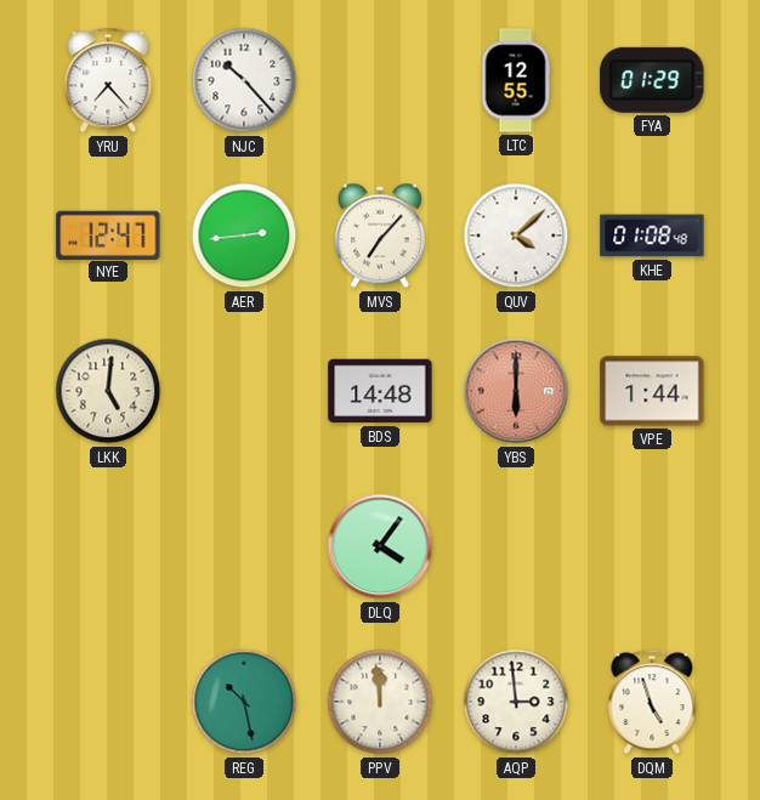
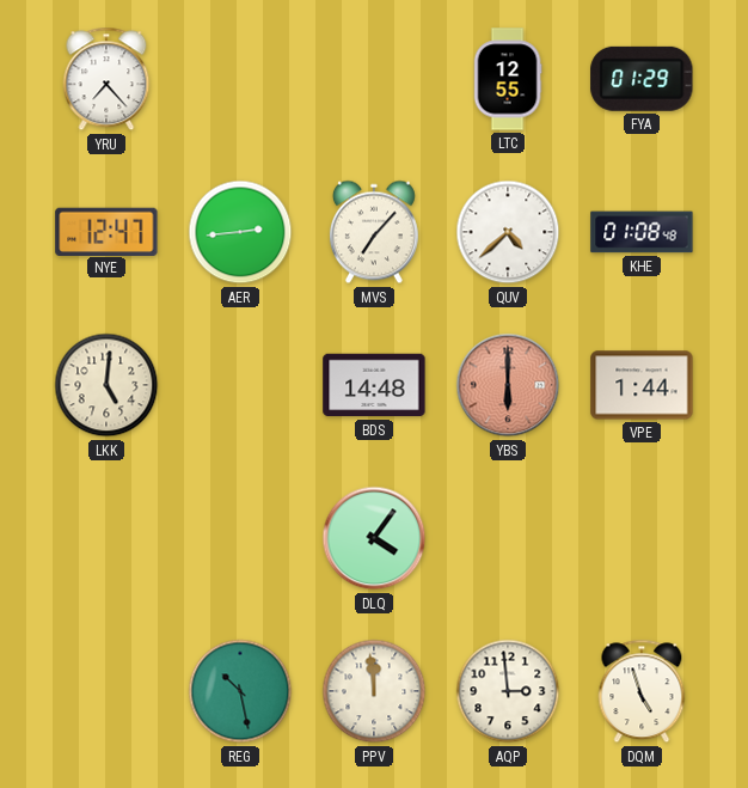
NJC: 10:23 -> none (244, 80)
QUV: 4:08 -> 4:38 (508, 232)
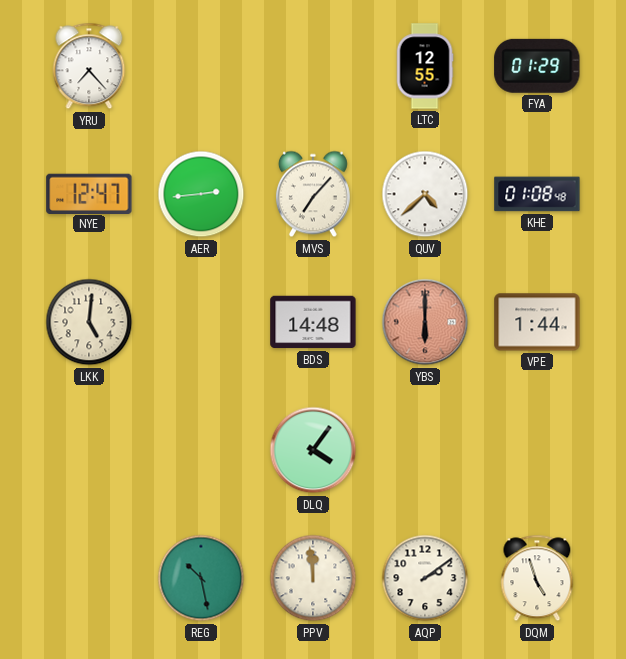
AQP: 2:59 -> 2:09 (425, 578)
